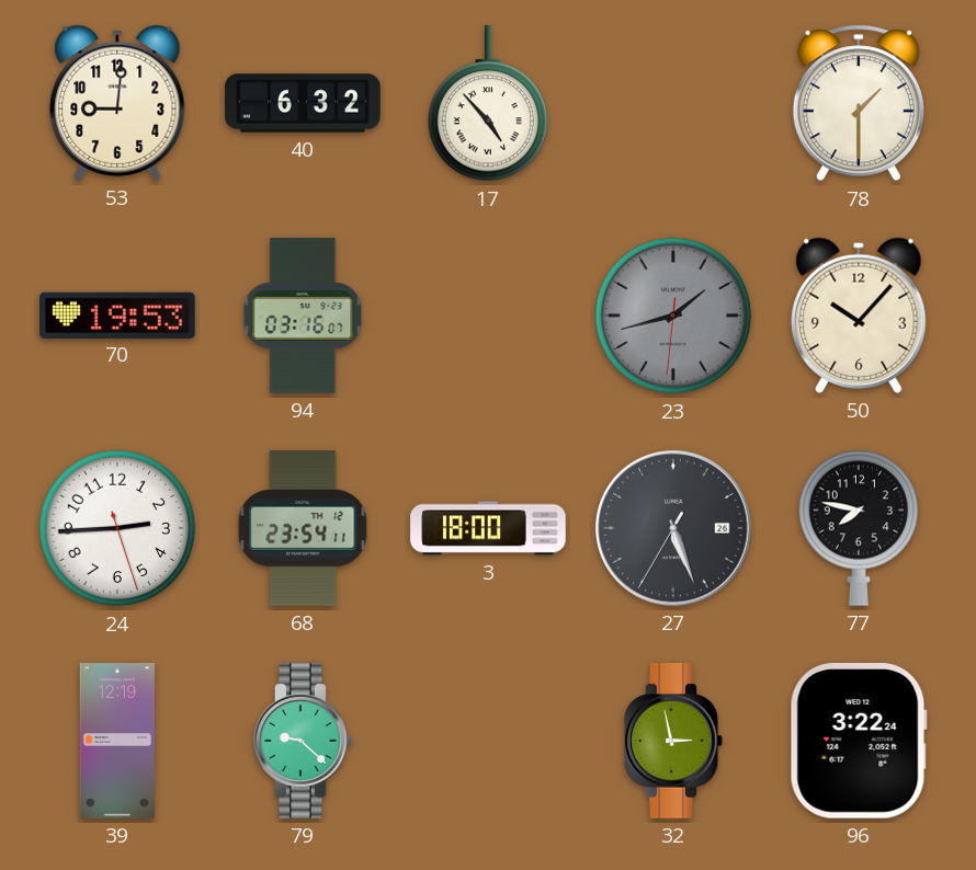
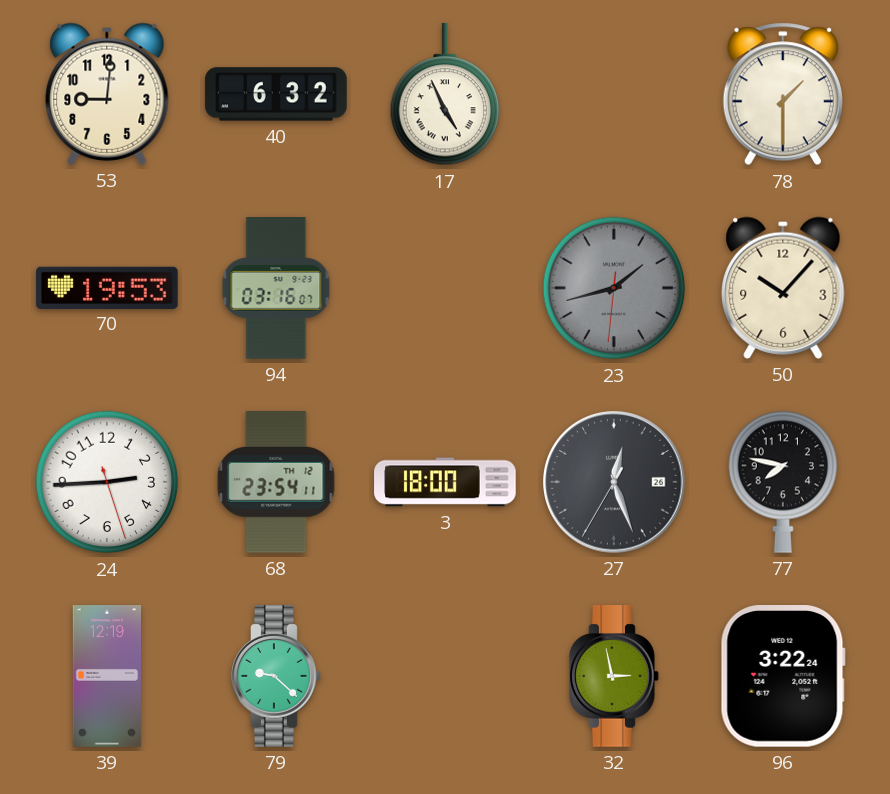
17: 4:53 -> 4:56 (445, 95)
27: 5:26 -> 12:26 (614, 482)
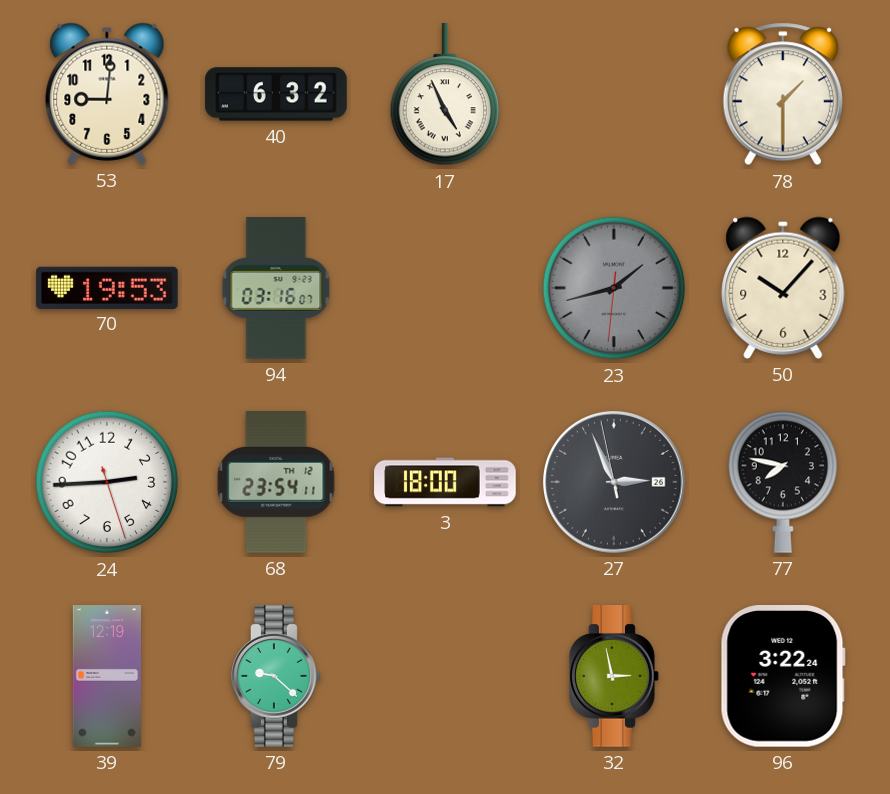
27: 12:26 -> 2:55 (614, 482)
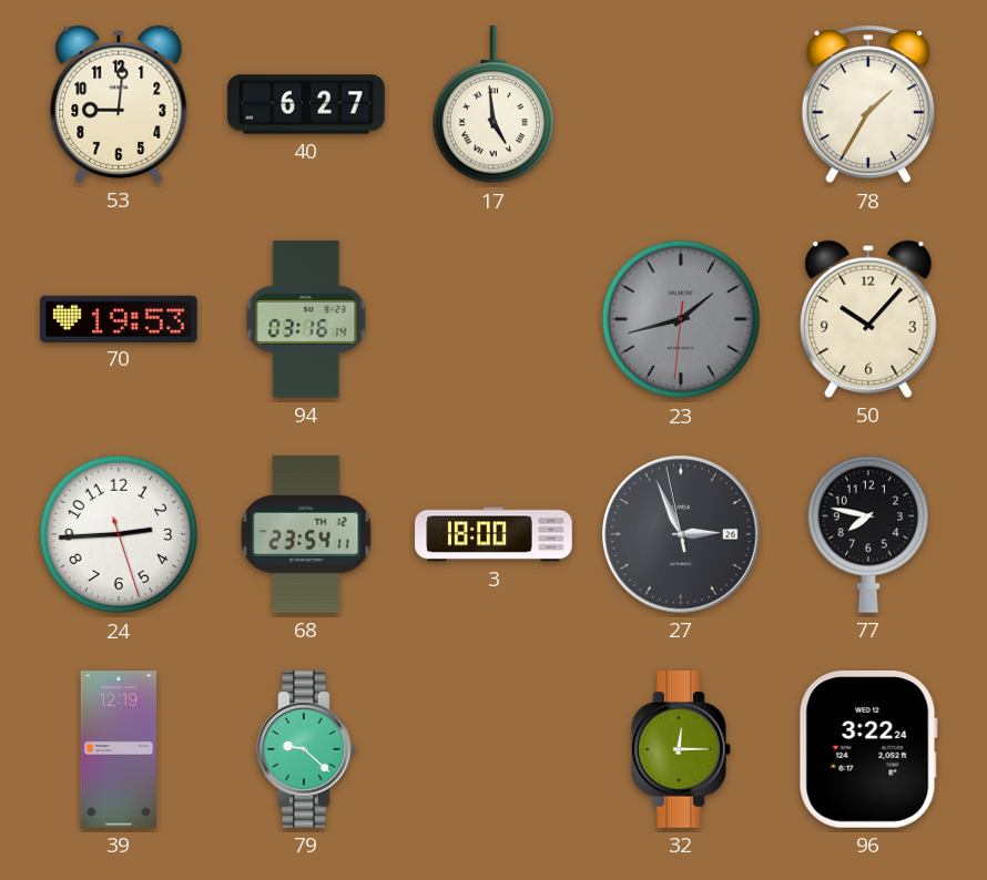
40: 6:32 -> 6:27 (306, 104)
17: 4:56 -> 4:59 (493, 105)
78: 1:30 -> 1:35 (868, 104)
94: 03:16:07 -> 03:16:14 (306, 319)
32: 2:58 -> 12:15 (681, 749)
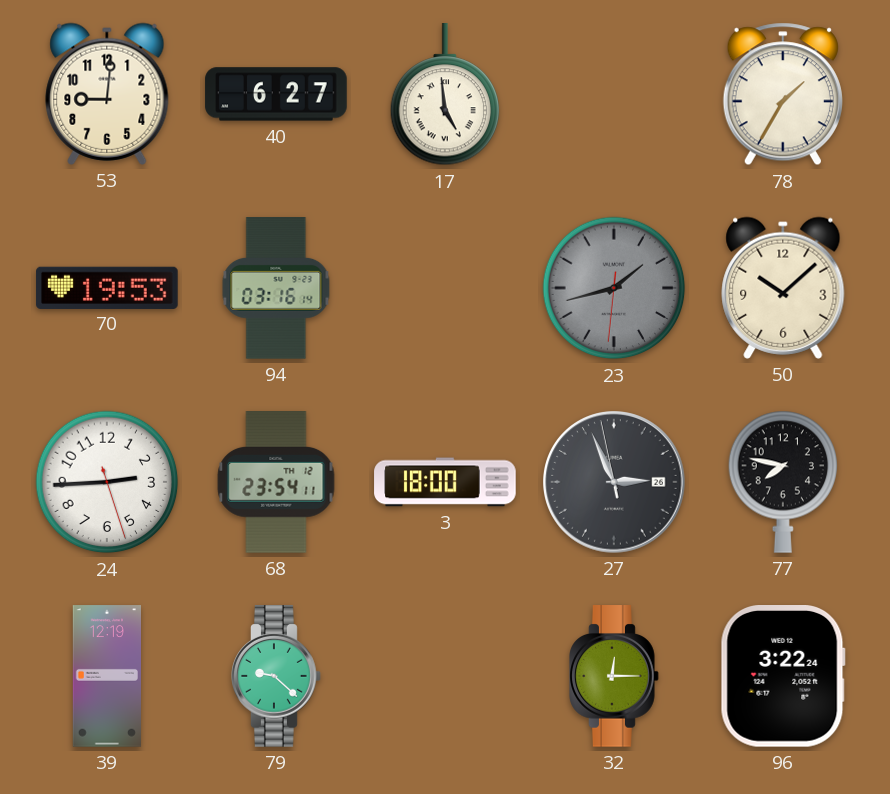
50: 10:07 -> 10:08 (783, 288)
